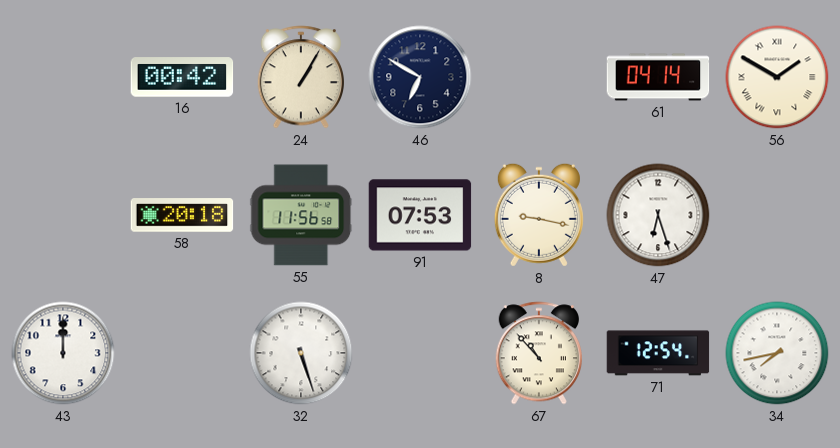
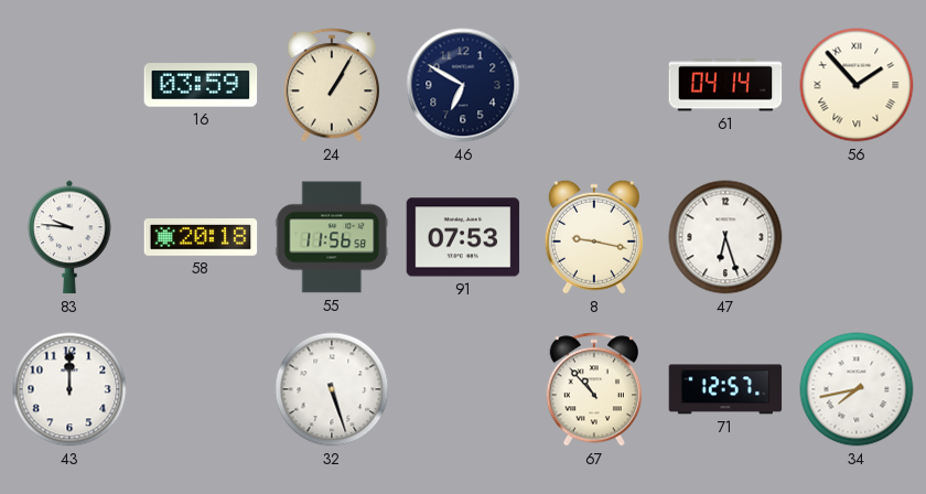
16: 00:42 -> 03:59 (201, 85)
56: 1:50 -> 1:53 (857, 85)
83: none -> 9:46 (69, 237)
71: 12:54 -> 12:57 (725, 389)
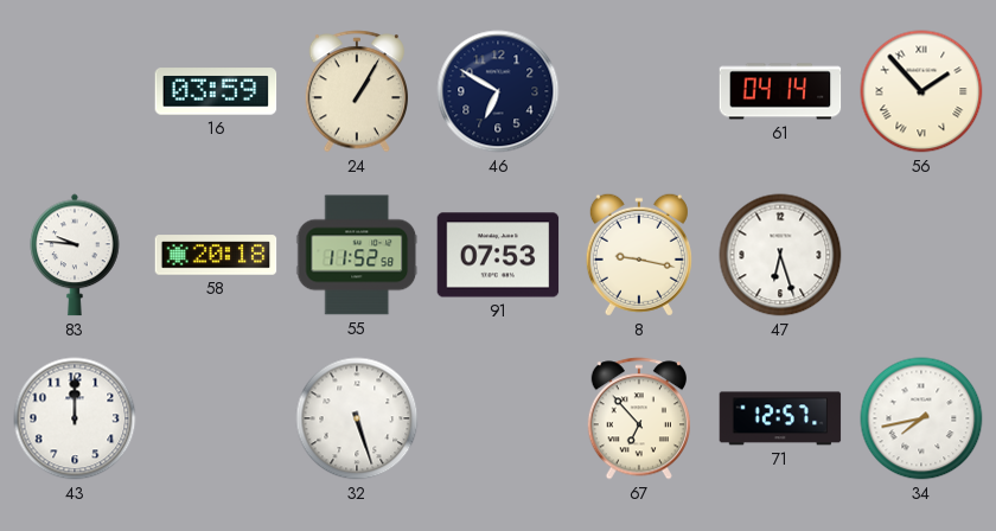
55: 11:56 -> 11:52 (357, 255)
67: 10:53 -> 6:53 (638, 418)
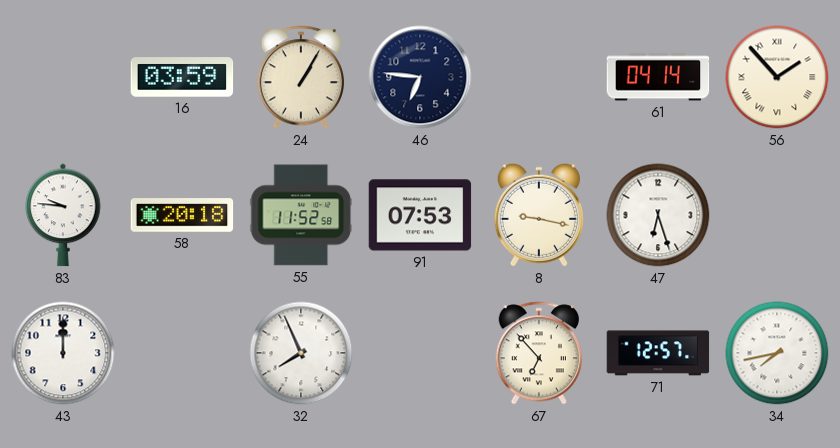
46: 6:50 -> 6:46 (420, 77)
32: 5:27 -> 7:56 (301, 353)
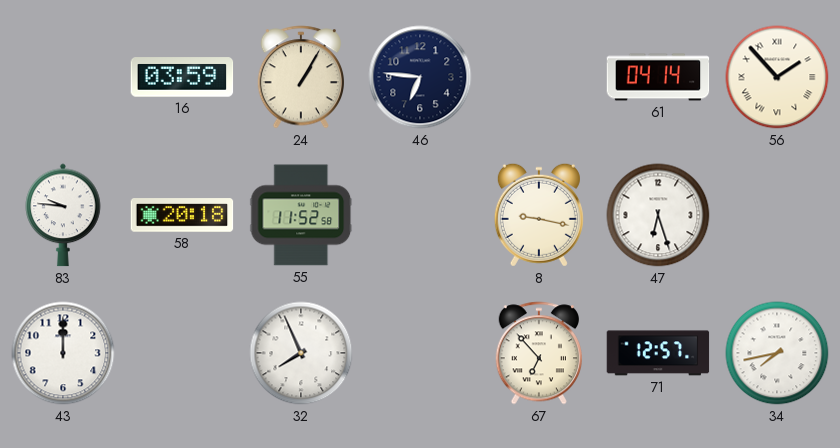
91: 07:53 -> none (420, 215)
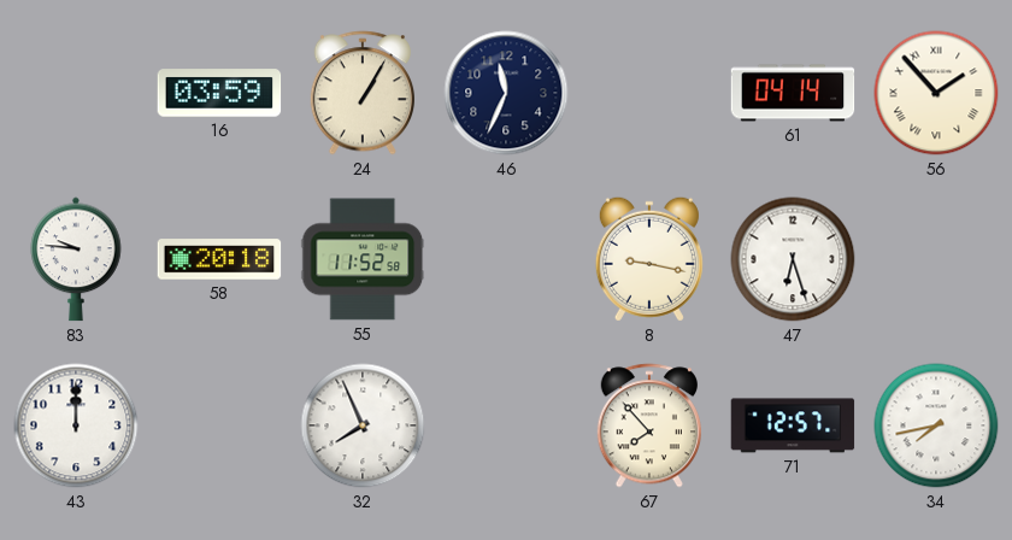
46: 6:46 -> 11:34 (506, 93)
67: 6:53 -> 7:53 (648, 425)
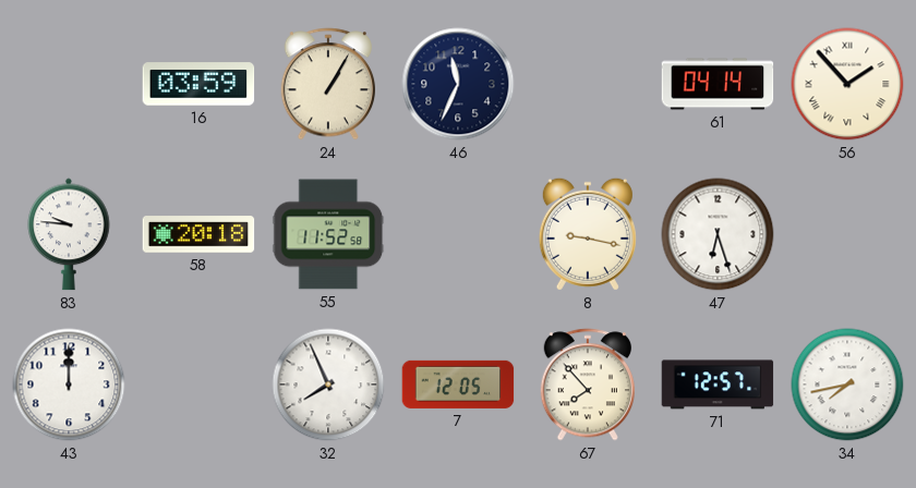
7: none -> 12:05 (458, 385)
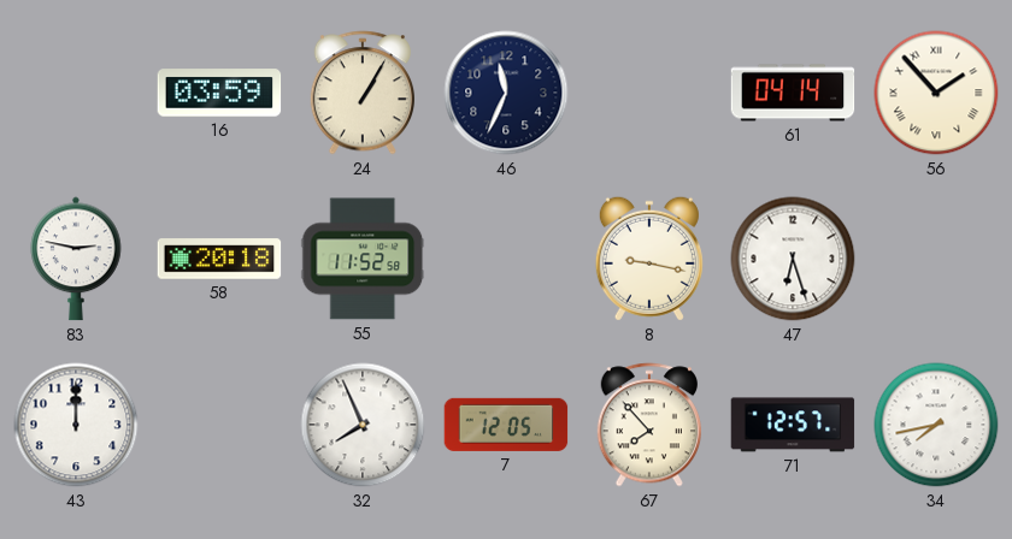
83: 9:46 -> 2:47 (76, 259)
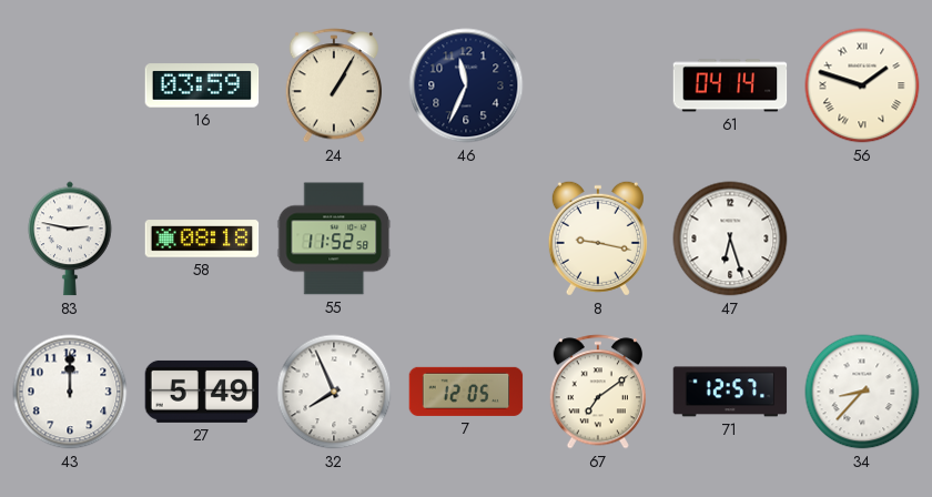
56: 1:53 -> 1:48 (862, 85)
58: 20:18 -> 08:18 (202, 239)
27: none -> 5:49 (202, 392)
67: 7:53 -> 7:09 (597, 392)
34: 7:43 -> 8:37 (862, 392)
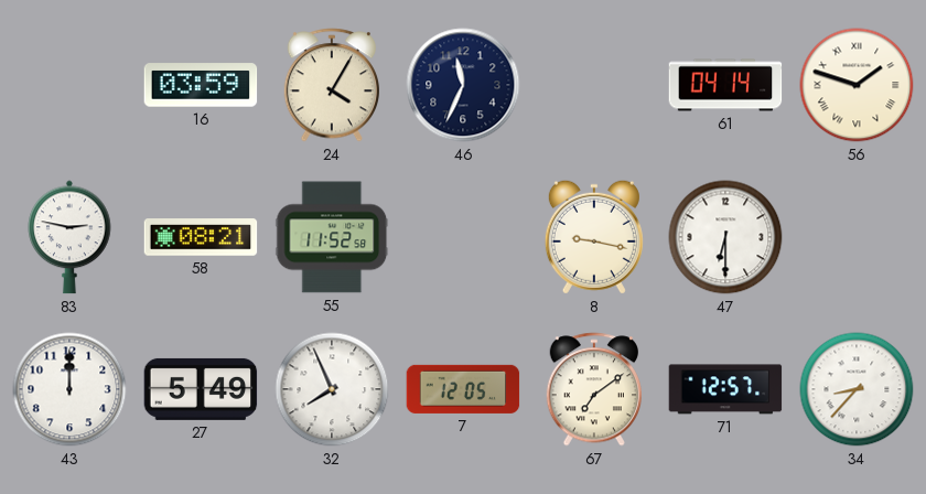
24: 1:05 -> 4:05 (331, 85)
58: 08:18 -> 08:21 (201, 237)
47: 6:27 -> 6:30 (725, 237)
